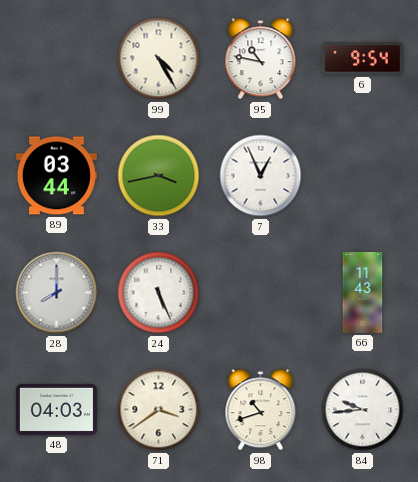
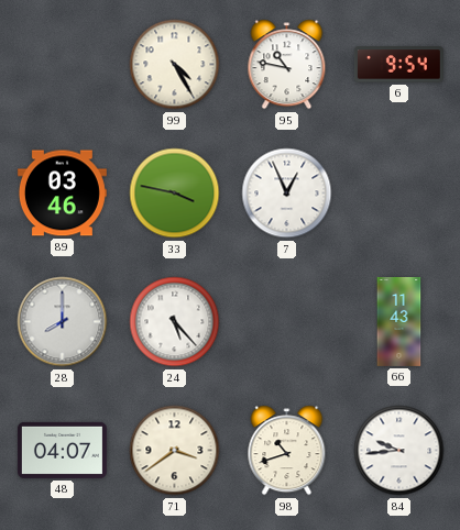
89: 03:44 -> 03:46 (62, 194)
33: 3:43 -> 3:47 (175, 194)
24: 5:26 -> 5:23 (175, 322)
48: 04:03 -> 04:07 (62, 450)
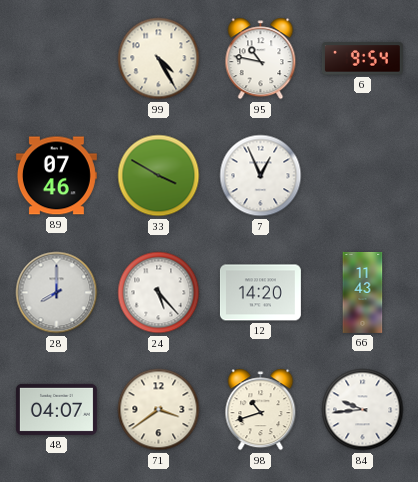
89: 03:46 -> 07:46 (56, 176)
33: 3:47 -> 3:50 (159, 176)
12: none -> 14:20 (260, 293)
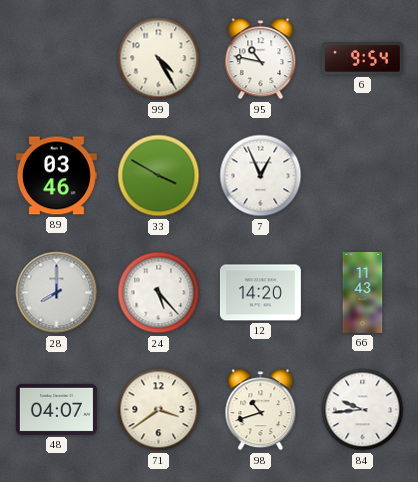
89: 07:46 -> 03:46 (56, 176)
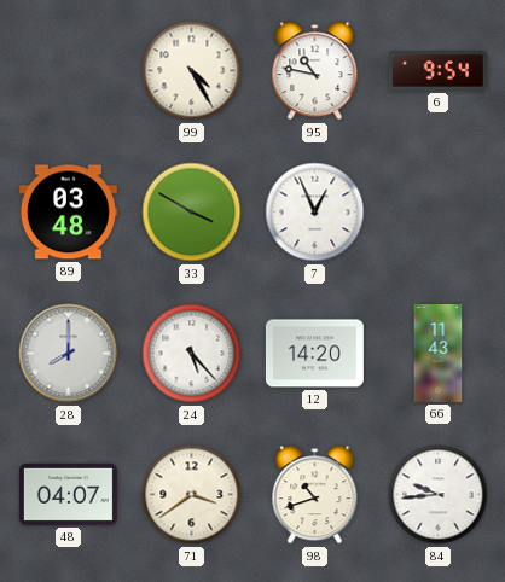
89: 03:46 -> 03:48 (68, 213)
